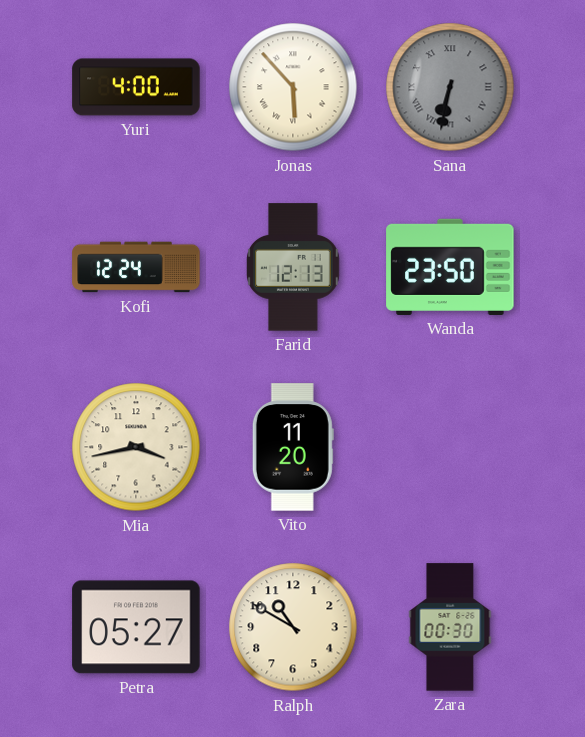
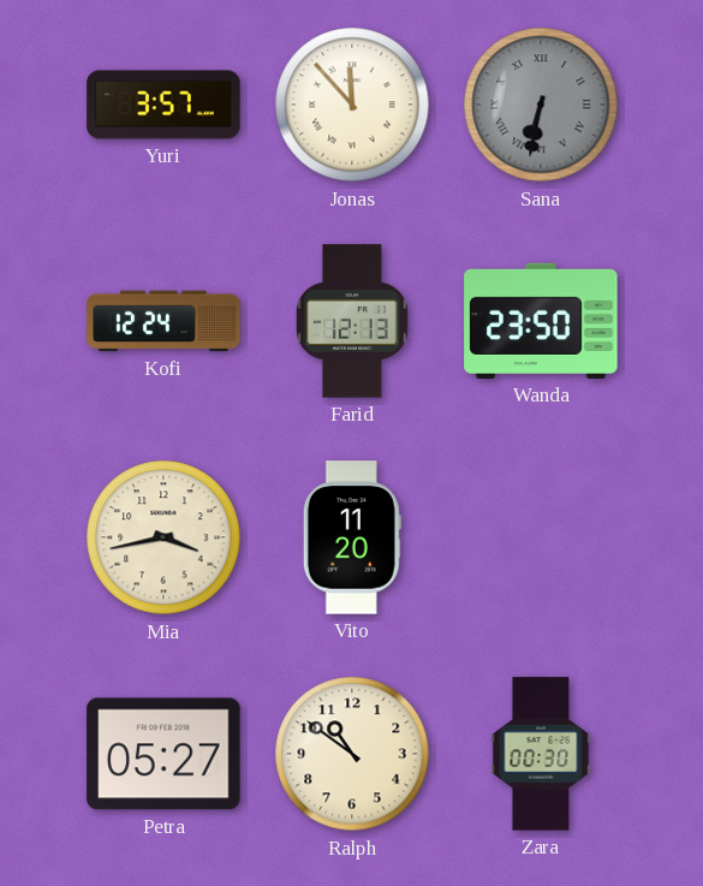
Yuri: 4:00 -> 3:57 (163, 105)
Jonas: 5:53 -> 11:53 (352, 105)
Ralph: 10:50 -> 10:51 (352, 754)
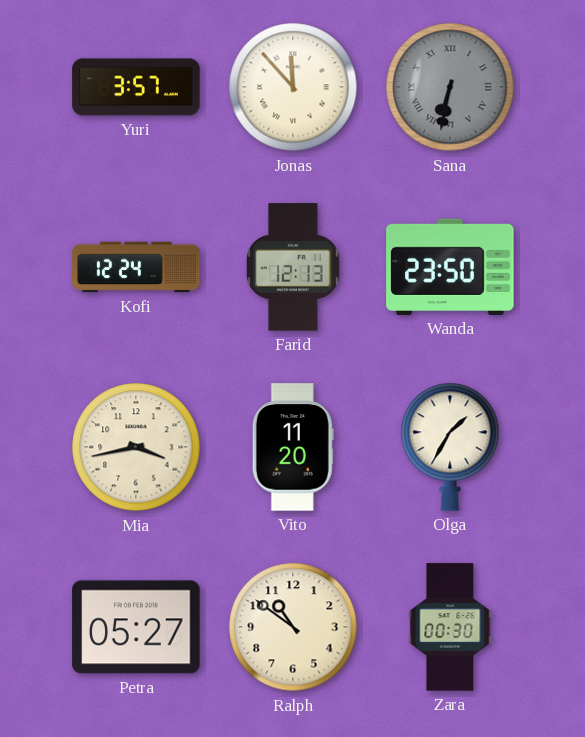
Olga: none -> 1:35 (450, 447)
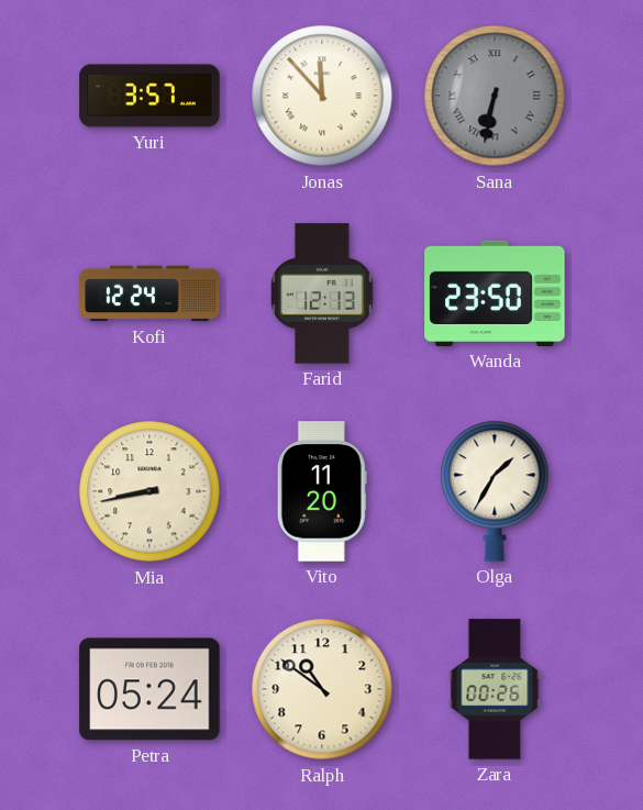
Mia: 3:43 -> 8:43 (149, 491)
Petra: 05:27 -> 05:24 (149, 689)
Zara: 00:30 -> 00:26 (495, 689)
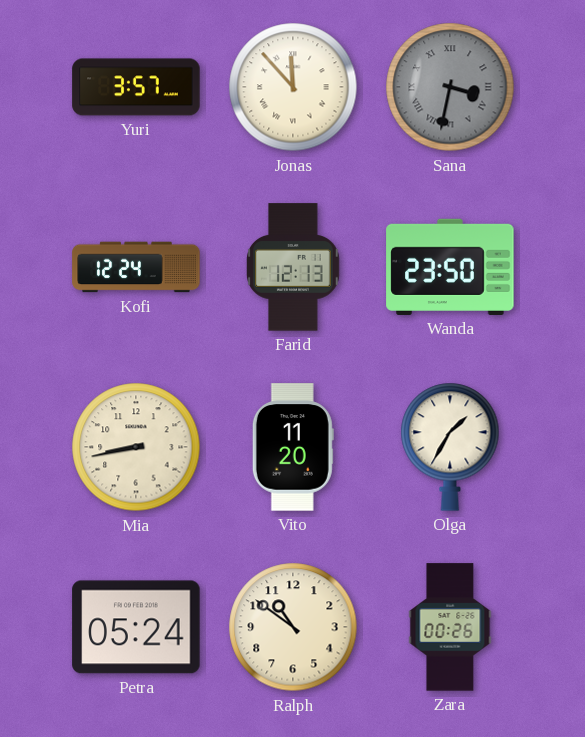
Sana: 6:32 -> 3:32 (450, 87)
